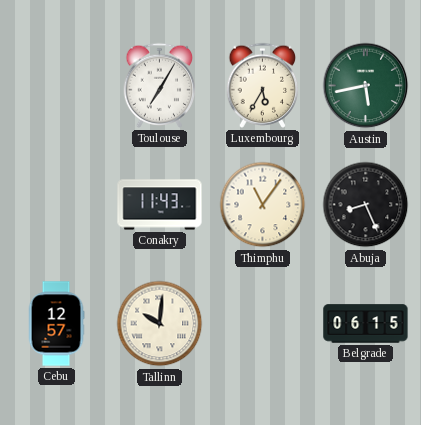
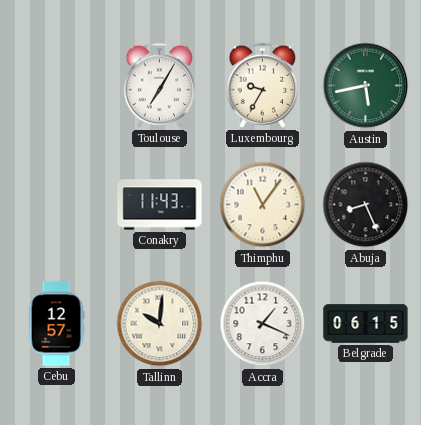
Luxembourg: 5:35 -> 9:35 (263, 85)
Accra: none -> 1:19 (263, 324)
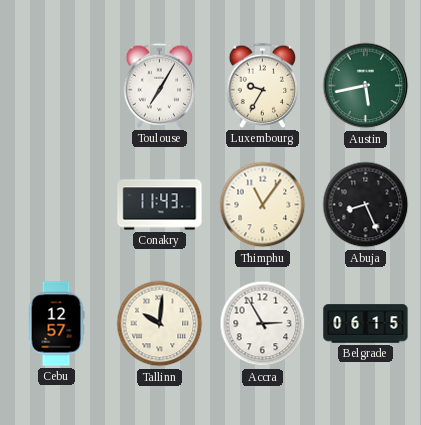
Accra: 1:19 -> 2:55 (263, 324)
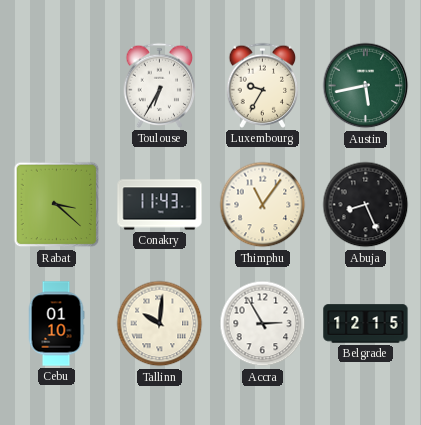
Toulouse: 7:05 -> 6:35 (160, 85)
Rabat: none -> 3:22 (57, 205)
Cebu: 12:57 -> 01:10 (56, 324)
Belgrade: 06:15 -> 12:15 (366, 324)
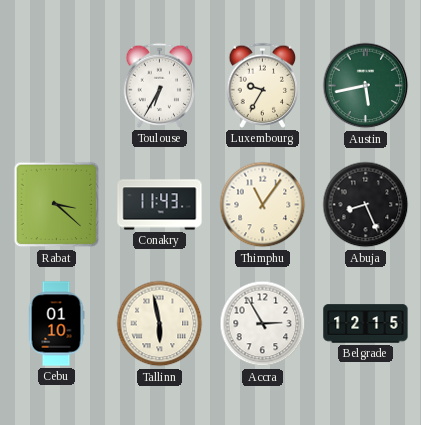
Tallinn: 10:01 -> 5:58 (160, 324)
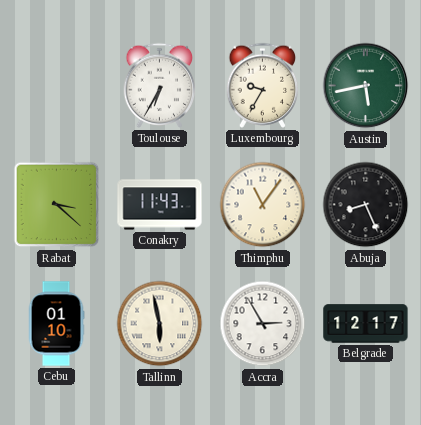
Belgrade: 12:15 -> 12:17 (366, 324)
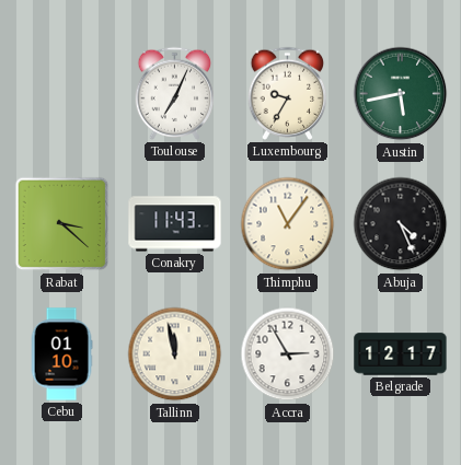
Toulouse: 6:35 -> 7:04 (175, 93)
Abuja: 8:26 -> 4:26 (401, 224)
Tallinn: 5:58 -> 11:58 (175, 354)
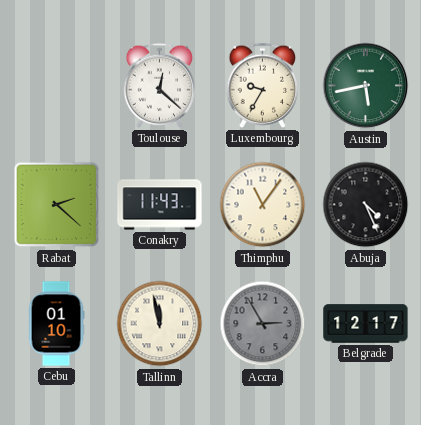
Toulouse: 7:04 -> 12:22 (160, 85)
Rabat: 3:22 -> 2:22 (57, 205)
Accra dial: white -> grey (263, 324)
